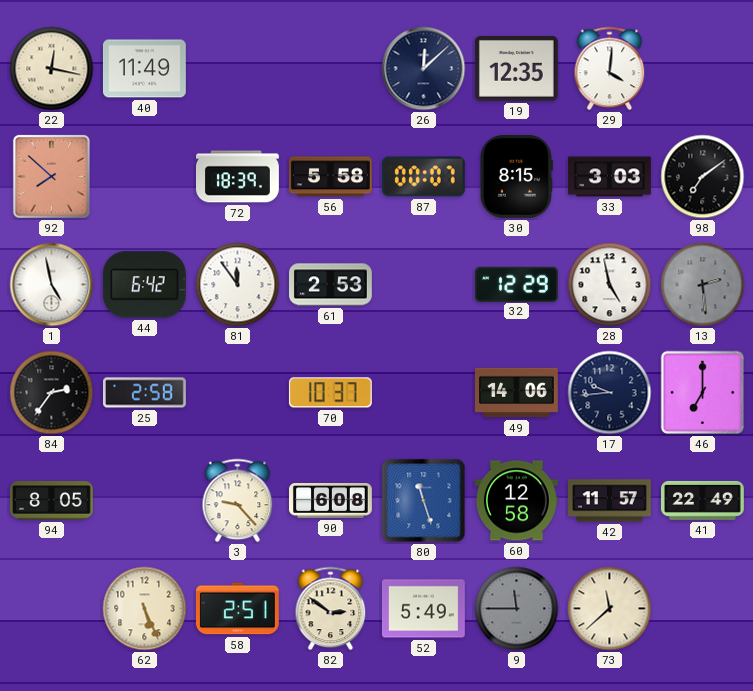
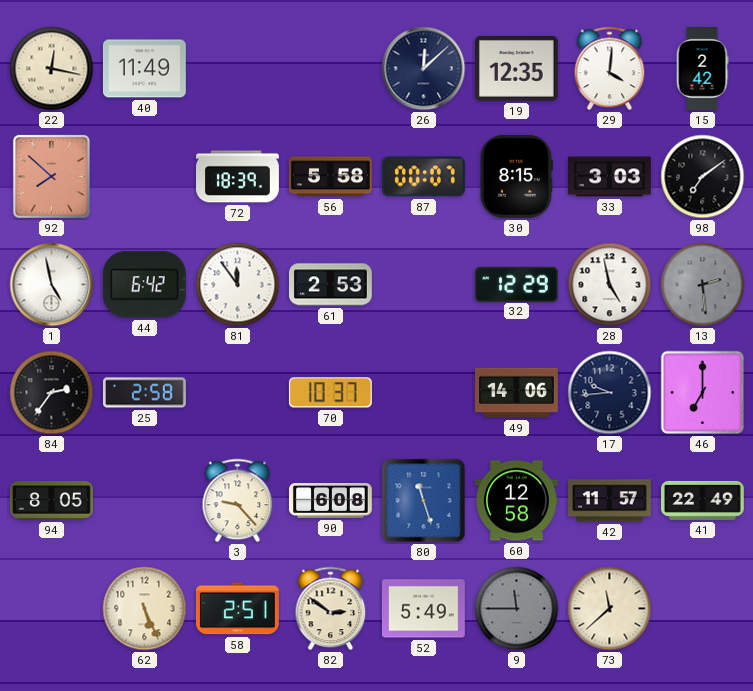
15: none -> 2:42 (702, 69)
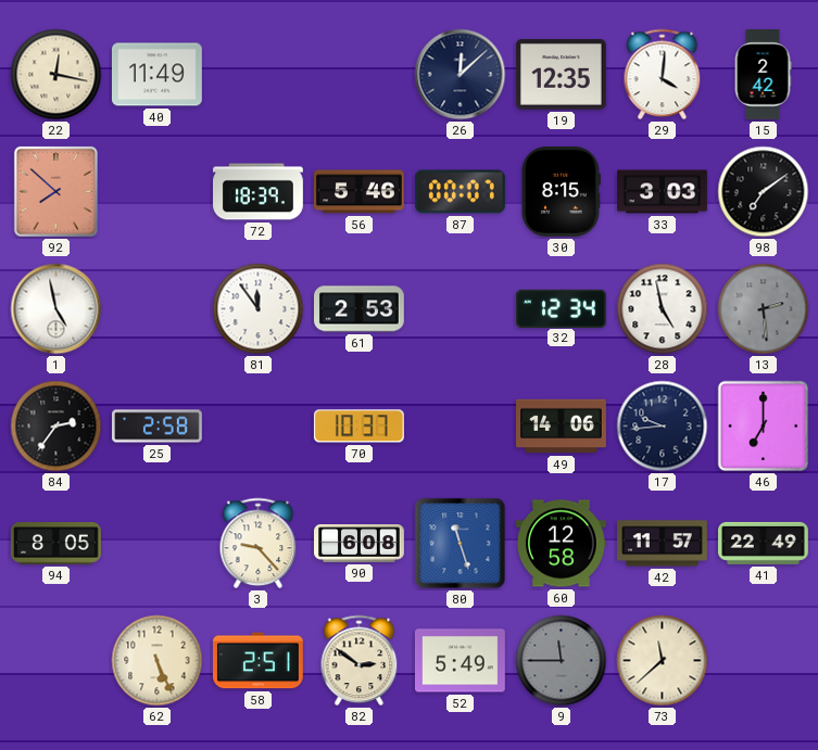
56: 5:58 -> 5:46 (358, 192)
44: 6:42 -> none (144, 285)
32: 12:29 -> 12:34 (561, 308)
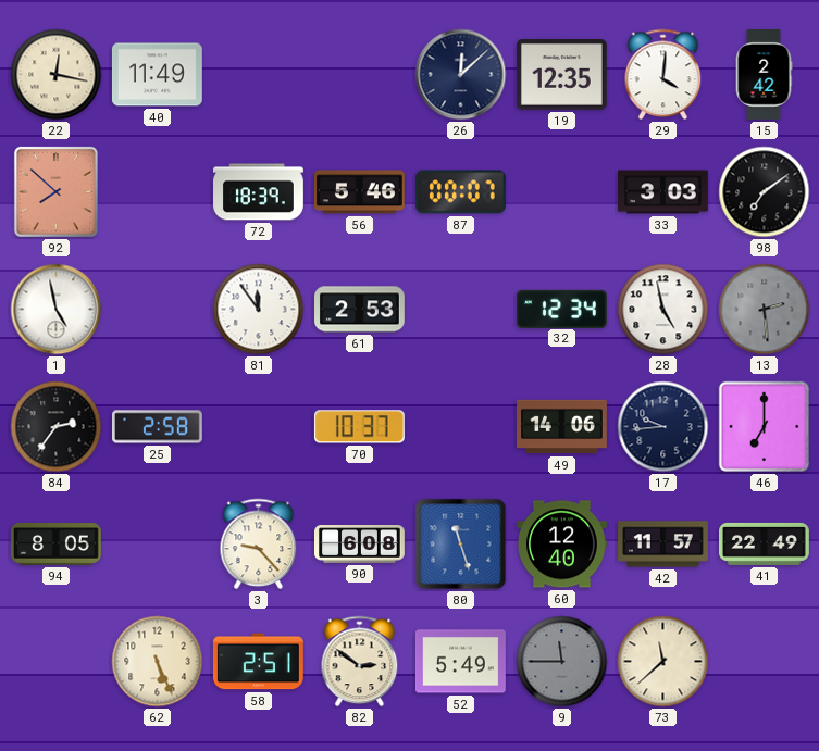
30: 8:15 -> none (561, 191)
60: 12:58 -> 12:40 (562, 545)
